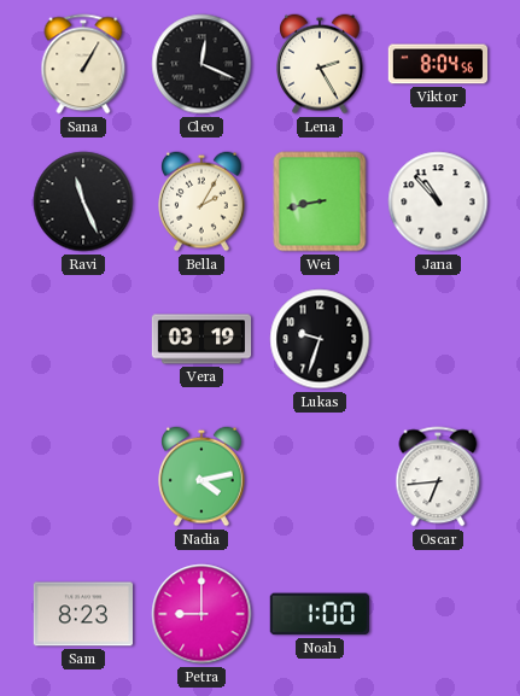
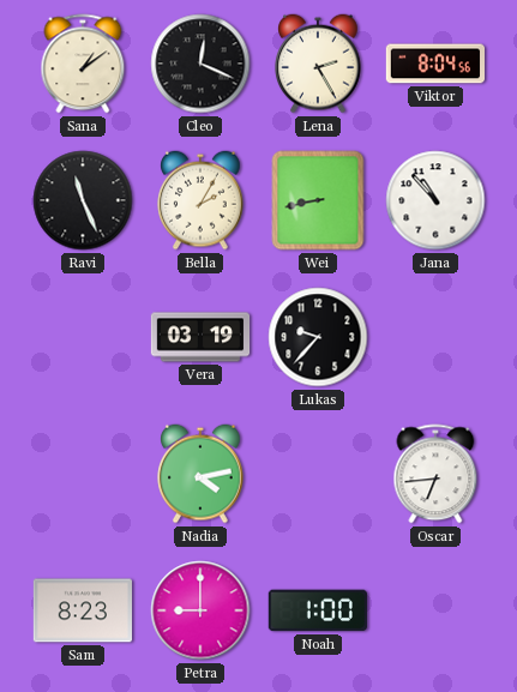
Sana: 1:05 -> 1:09 (83, 64)
Lukas: 9:33 -> 9:37 (318, 337)
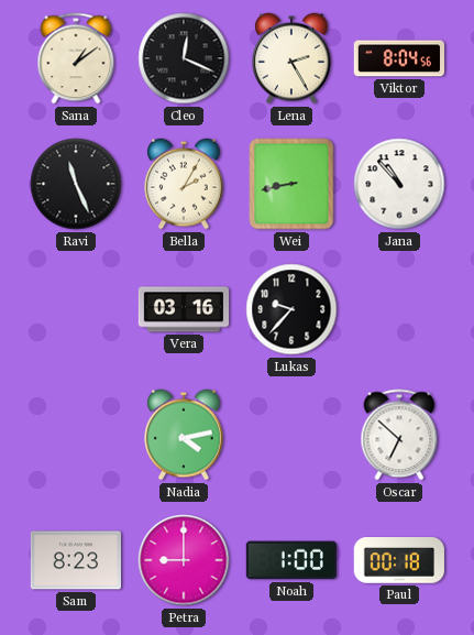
Vera: 03:19 -> 03:16 (184, 309)
Oscar: 6:44 -> 6:52 (399, 435)
Paul: none -> 00:18 (399, 561)
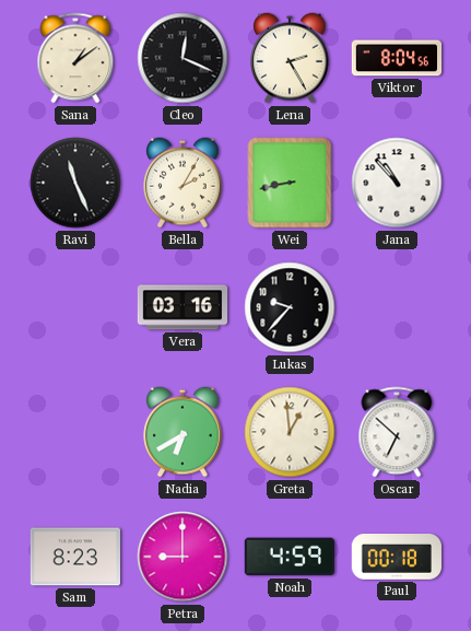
Nadia: 4:13 -> 6:40 (182, 432)
Greta: none -> 12:59 (290, 432)
Noah: 1:00 -> 4:59 (290, 557)
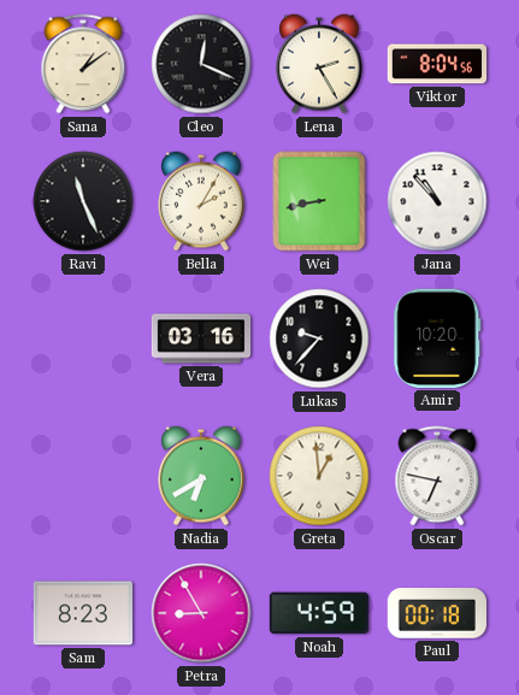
Amir: none -> 10:20 (437, 338)
Oscar: 6:52 -> 6:47 (437, 476)
Petra: 9:00 -> 8:55 (201, 613)
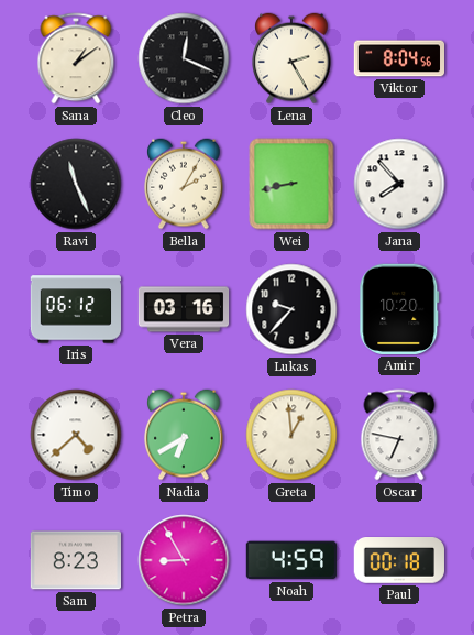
Jana: 10:53 -> 7:53 (399, 184)
Iris: none -> 06:12 (75, 309)
Timo: none -> 4:38 (76, 435)
